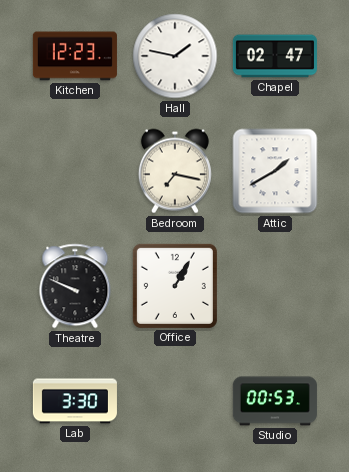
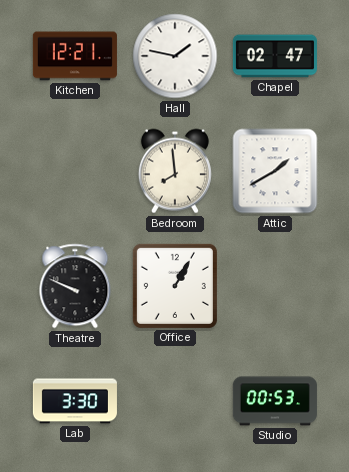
Kitchen: 12:23 -> 12:21 (75, 56)
Bedroom: 7:17 -> 7:59 (175, 171)
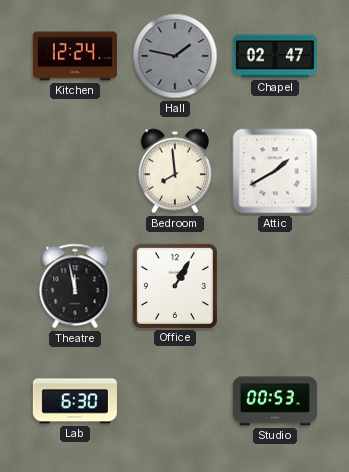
Kitchen: 12:21 -> 12:24 (75, 56)
Hall dial: white -> grey (175, 56)
Theatre: 9:49 -> 11:58 (75, 286)
Lab: 3:30 -> 6:30 (75, 401)
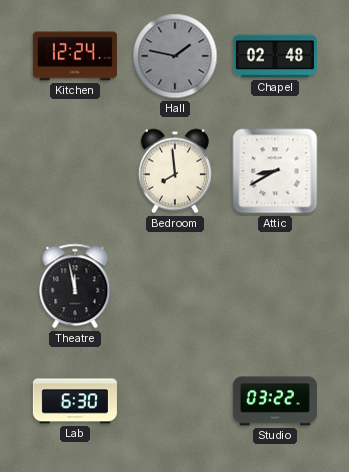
Chapel: 02:47 -> 02:48 (275, 56)
Attic: 1:40 -> 8:40 (275, 171)
Office: 1:05 -> none (175, 286)
Studio: 00:53 -> 03:22 (275, 401)
